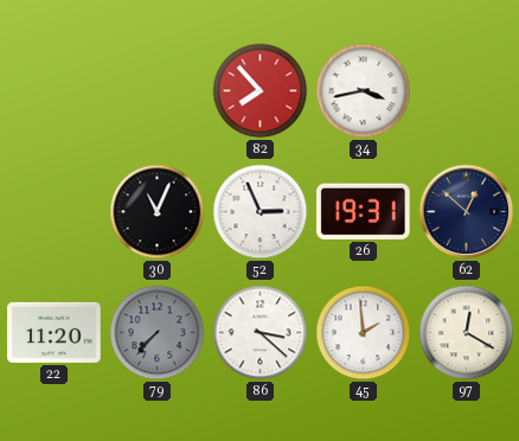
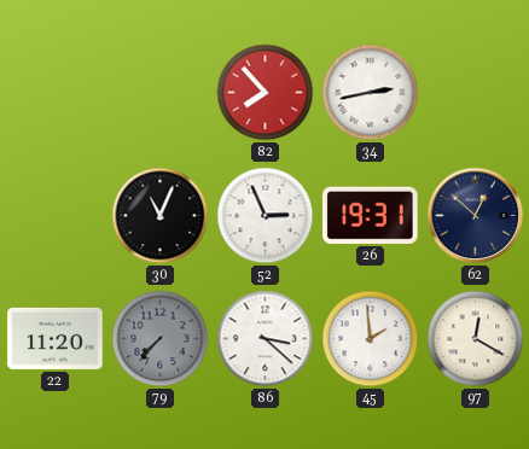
34: 3:43 -> 2:43 (371, 93)
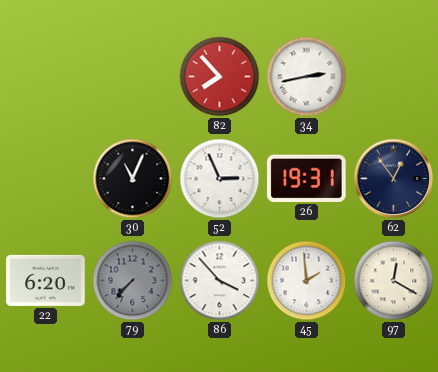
62: 12:52 -> 12:54 (394, 179)
22: 11:20 -> 6:20 (46, 280)
86: 3:22 -> 3:53 (220, 281)
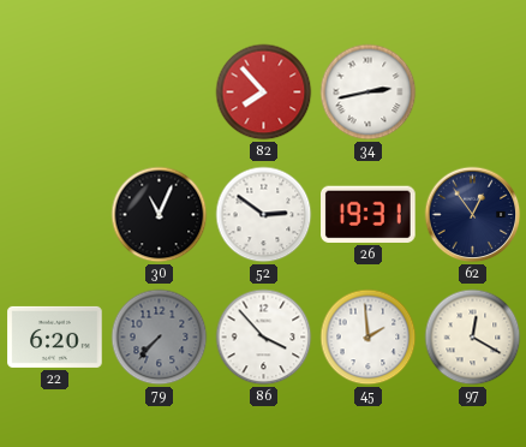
52: 2:56 -> 2:51 (264, 215)
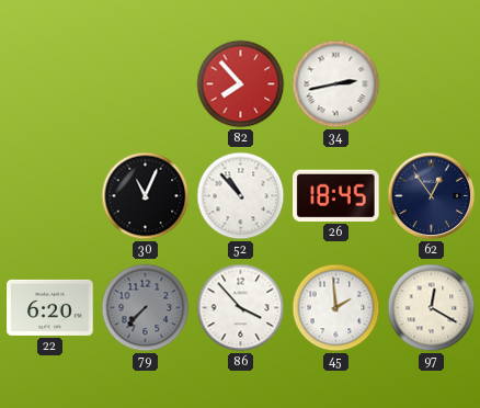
52: 2:51 -> 10:53 (241, 196)
26: 19:31 -> 18:45 (336, 195)
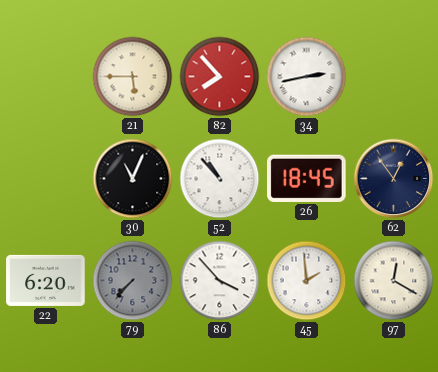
21: none -> 5:45 (133, 77)
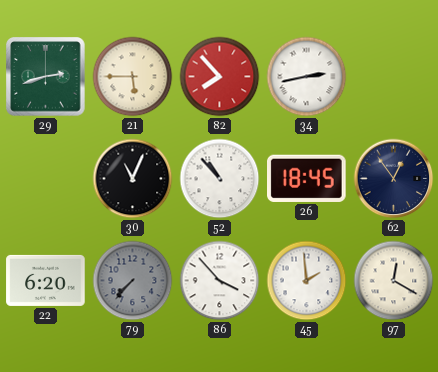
29: none -> 2:42 (46, 77)
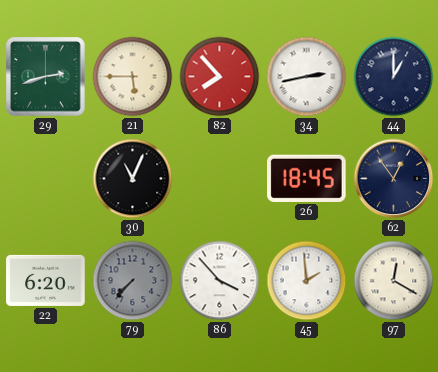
44: none -> 1:00 (394, 77)
52: 10:53 -> none (220, 179)
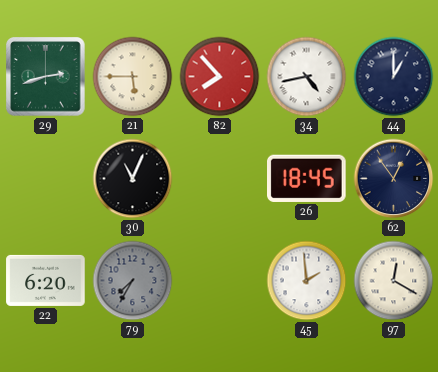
34: 2:43 -> 4:43 (307, 77)
79: 7:37 -> 7:35 (133, 281)
86: 3:53 -> none (220, 281)
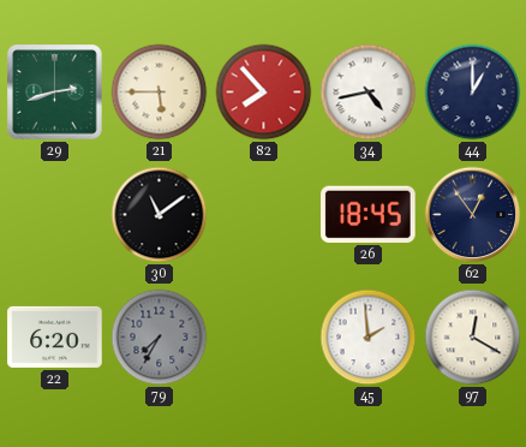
30: 11:04 -> 11:09 (160, 215)
